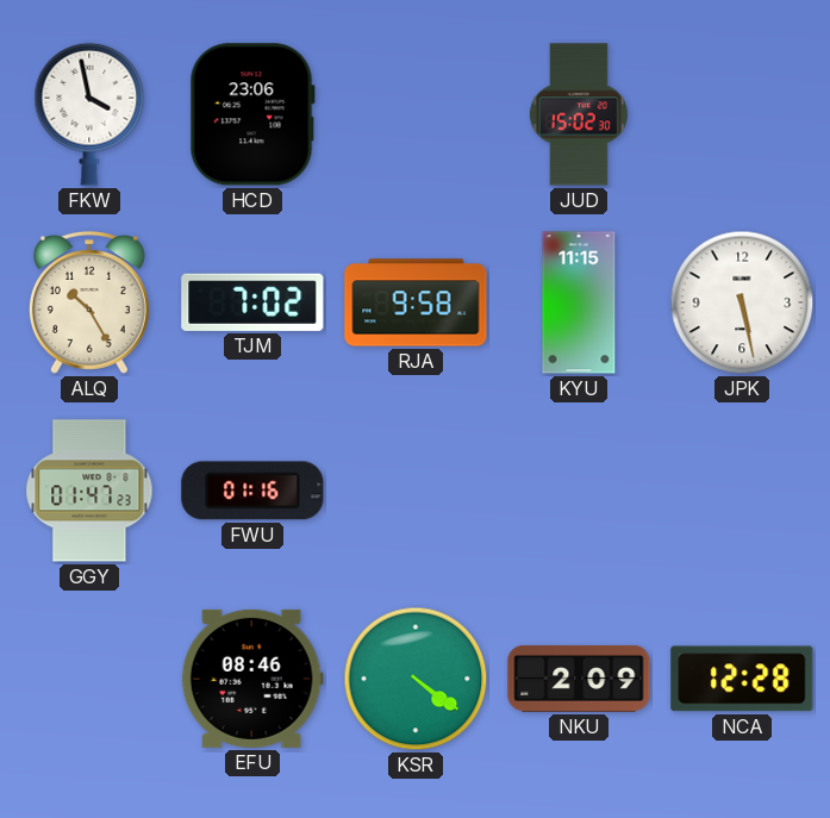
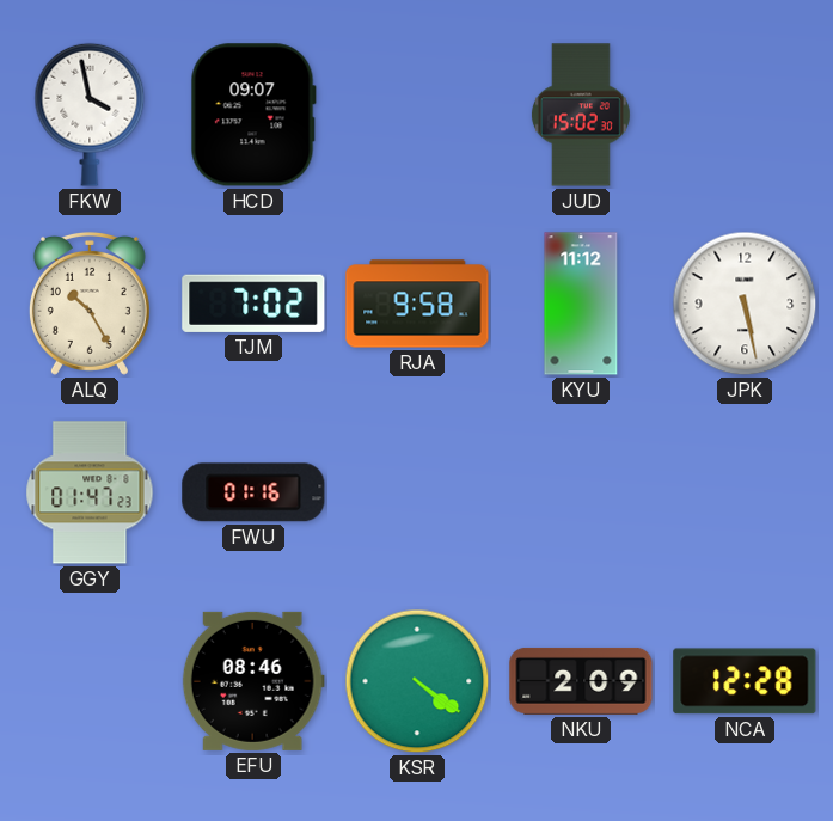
HCD: 23:06 -> 09:07 (253, 115)
KYU: 11:15 -> 11:12 (581, 304)
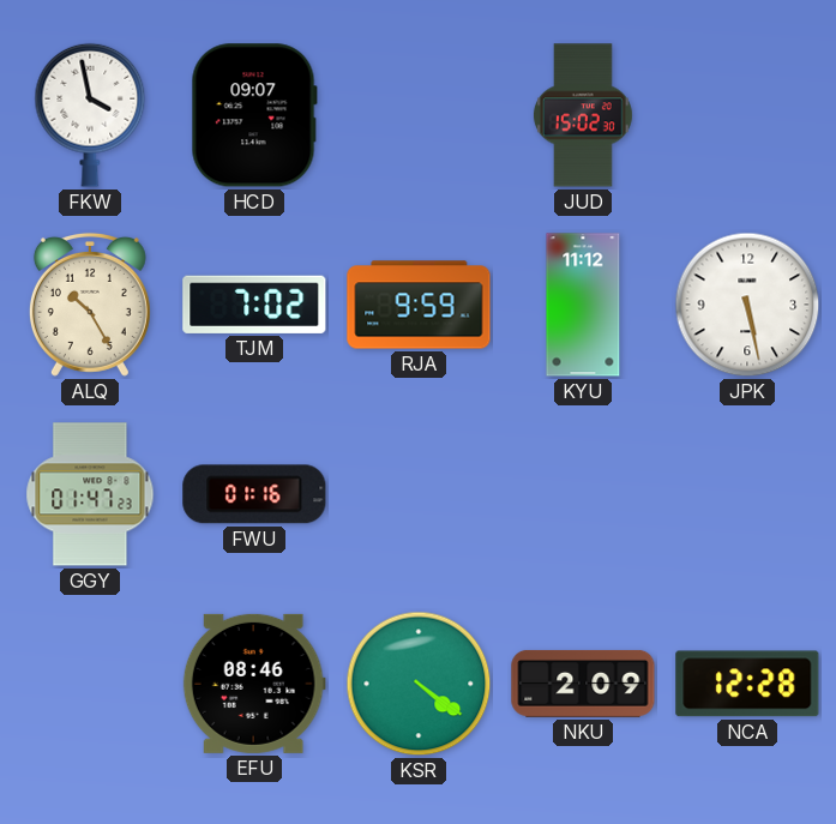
RJA: 9:58 -> 9:59 (419, 305)
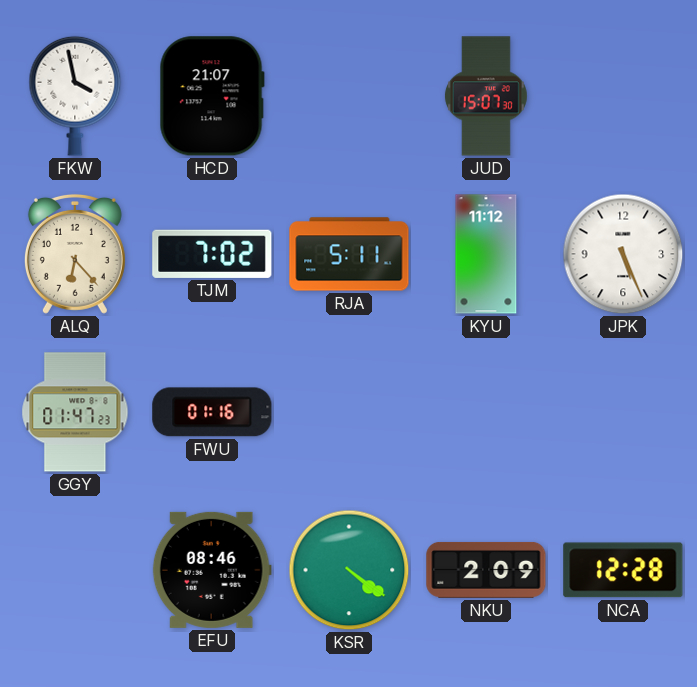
HCD: 09:07 -> 21:07 (212, 96)
JUD: 15:02 -> 15:07 (486, 96)
ALQ: 10:25 -> 6:23 (75, 254)
RJA: 9:59 -> 5:11 (349, 254)
JPK: 5:28 -> 5:26 (623, 254)
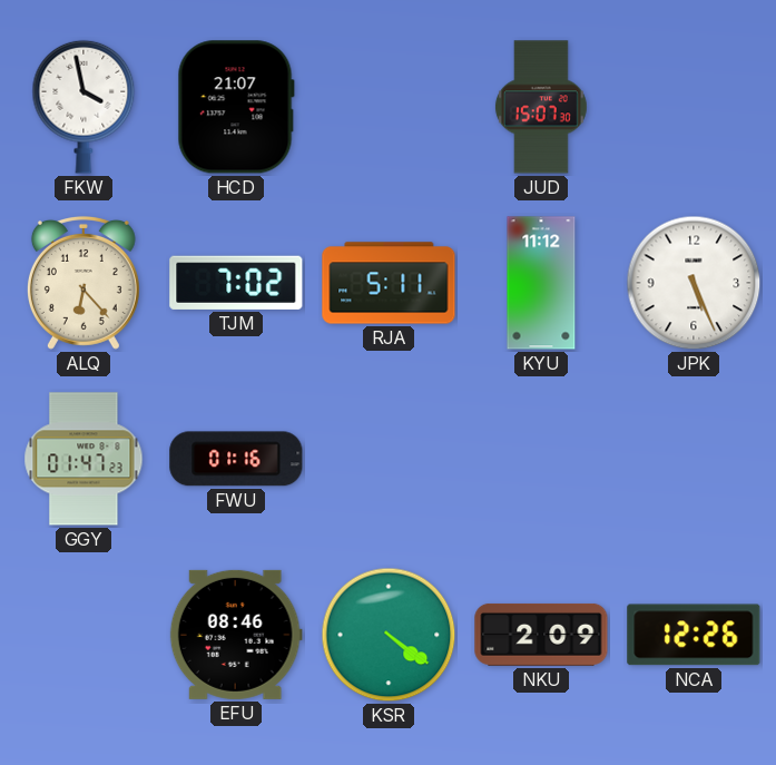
NCA: 12:28 -> 12:26 (694, 635)
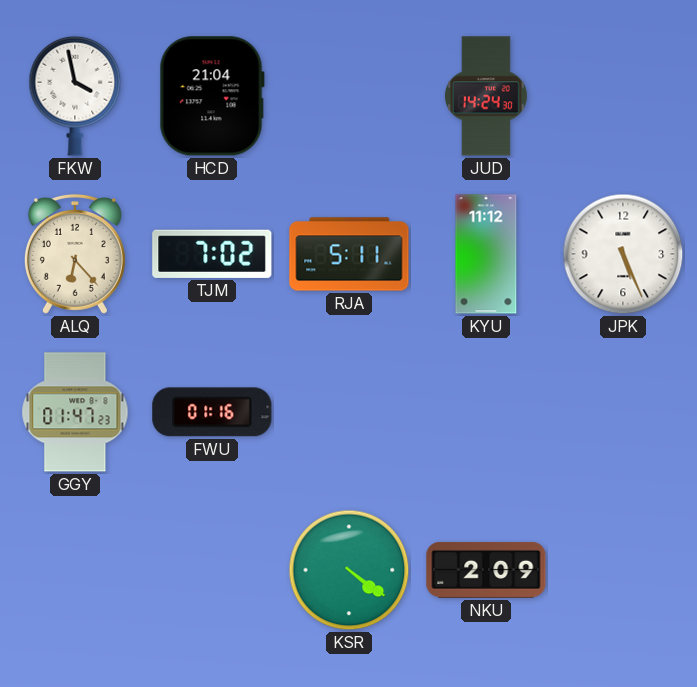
HCD: 21:07 -> 21:04 (212, 96)
JUD: 15:07 -> 14:24 (486, 96)
EFU: 08:46 -> none (236, 635)
NCA: 12:26 -> none (694, 635)
